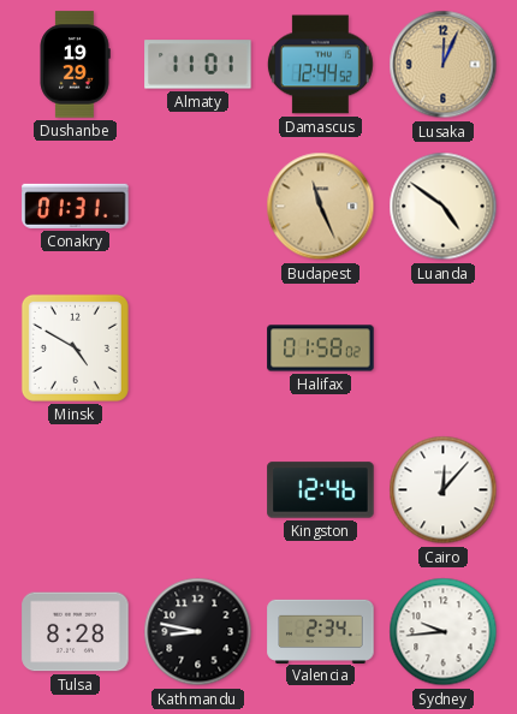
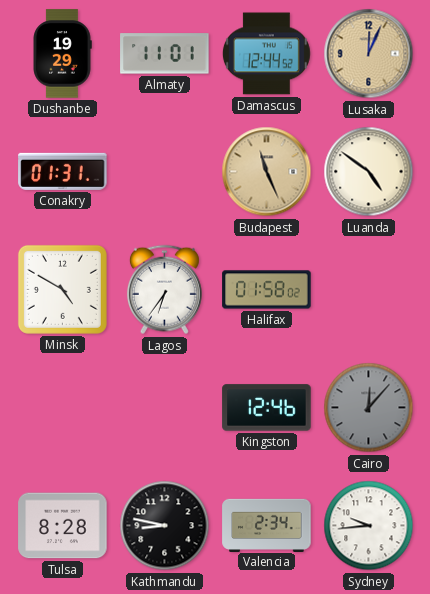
Lagos: none -> 6:36 (164, 290)
Cairo dial: white -> grey (369, 408)
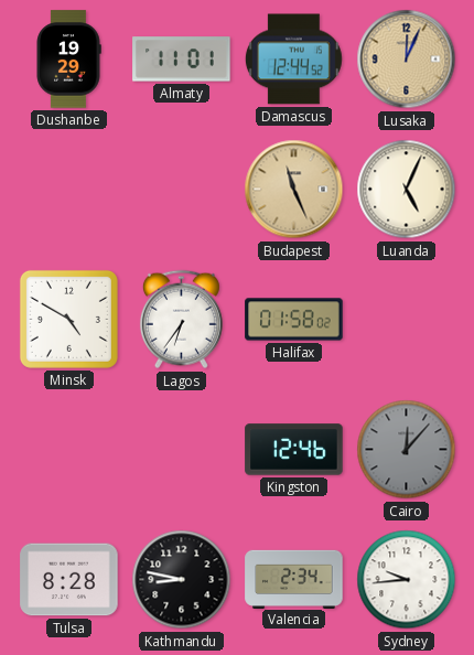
Conakry: 01:31 -> none (63, 171)
Luanda: 4:51 -> 5:04 (407, 190)
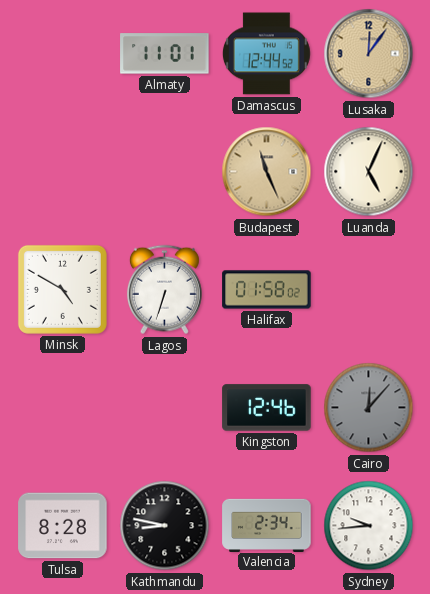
Dushanbe: 19:29 -> none (68, 60)
Lusaka: 12:04 -> 12:06 (369, 54)
Lagos: 6:36 -> 6:33 (164, 290)
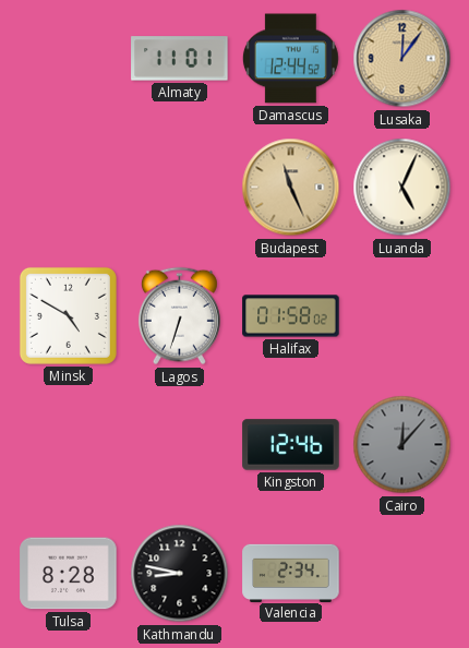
Sydney: 9:44 -> none (369, 526)
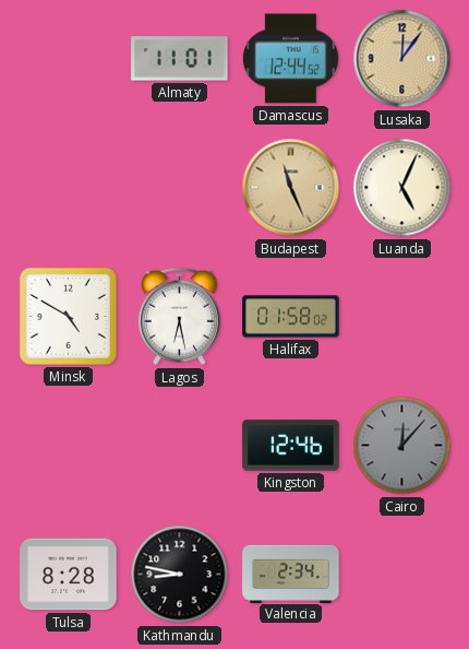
Lagos: 6:33 -> 6:28 (179, 317)
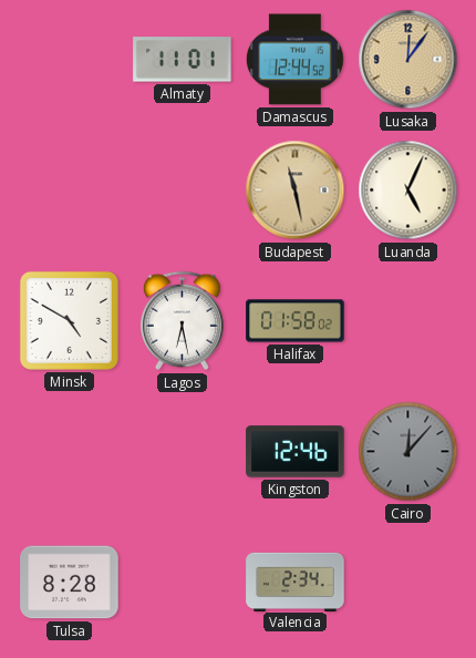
Budapest: 11:26 -> 11:28 (296, 191)
Kathmandu: 8:47 -> none (180, 575)
